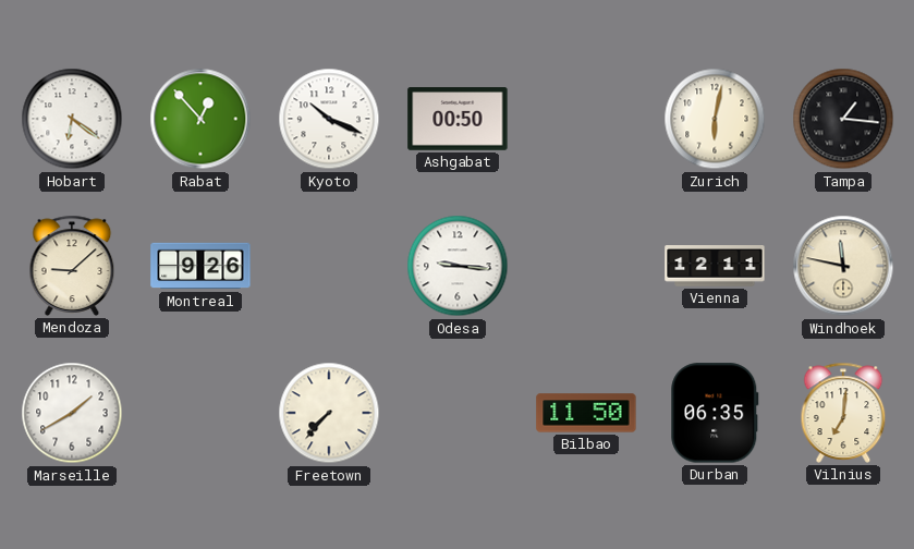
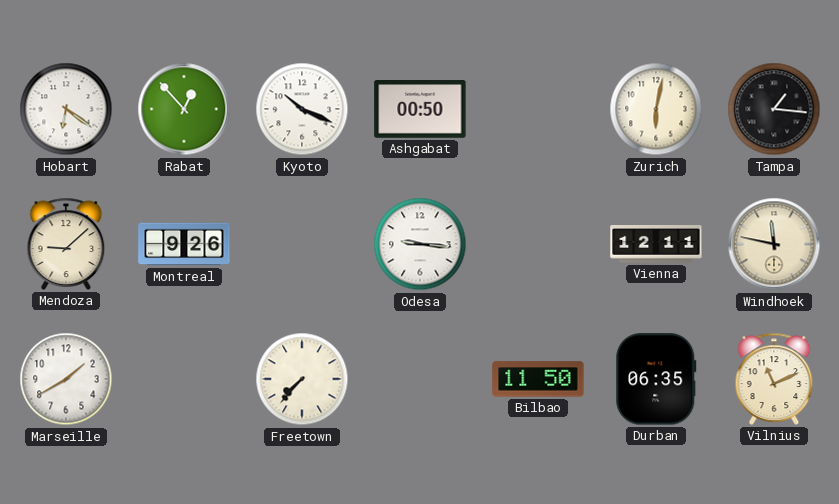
Vilnius: 7:01 -> 11:11 (774, 379)
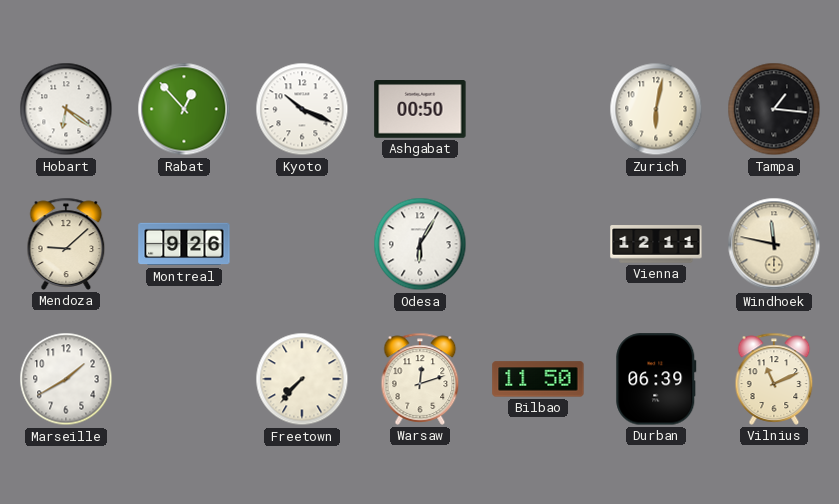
Odesa: 9:16 -> 6:05 (420, 244)
Warsaw: none -> 12:12 (420, 379)
Durban: 06:35 -> 06:39 (656, 379)
